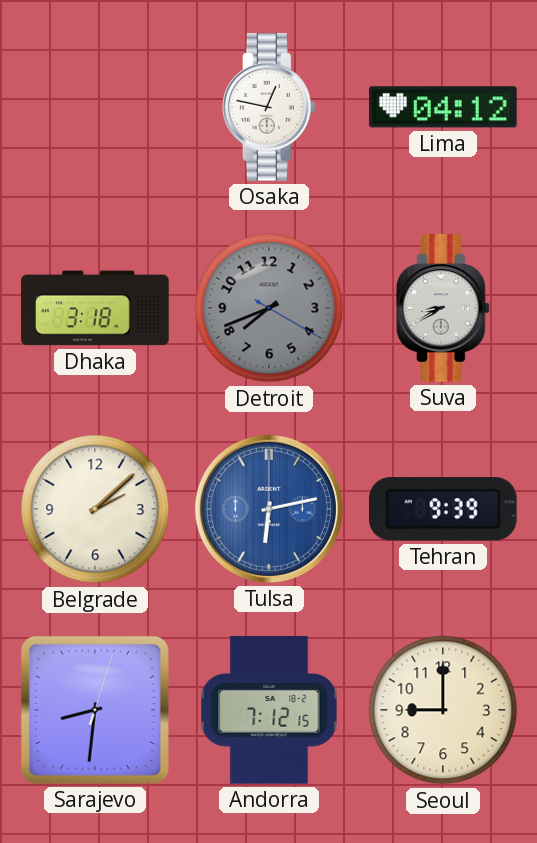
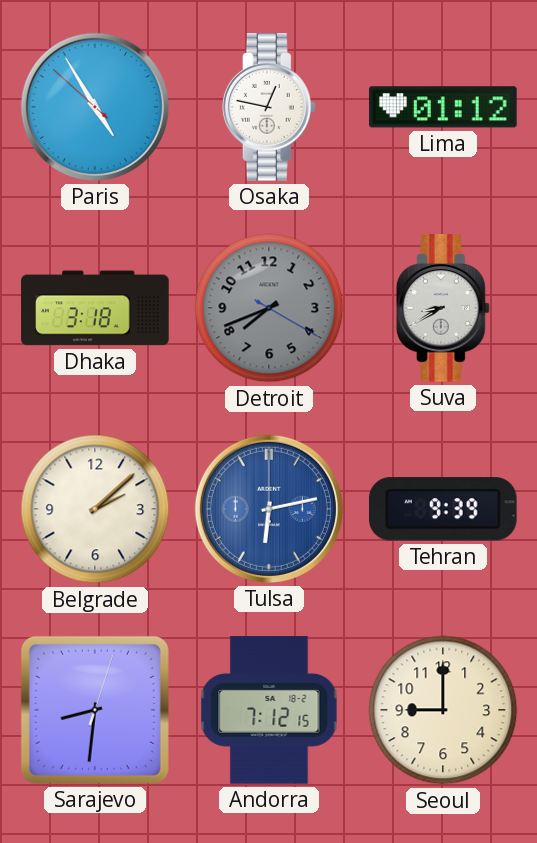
Paris: none -> 4:54 (95, 107)
Lima: 04:12 -> 01:12 (443, 107)
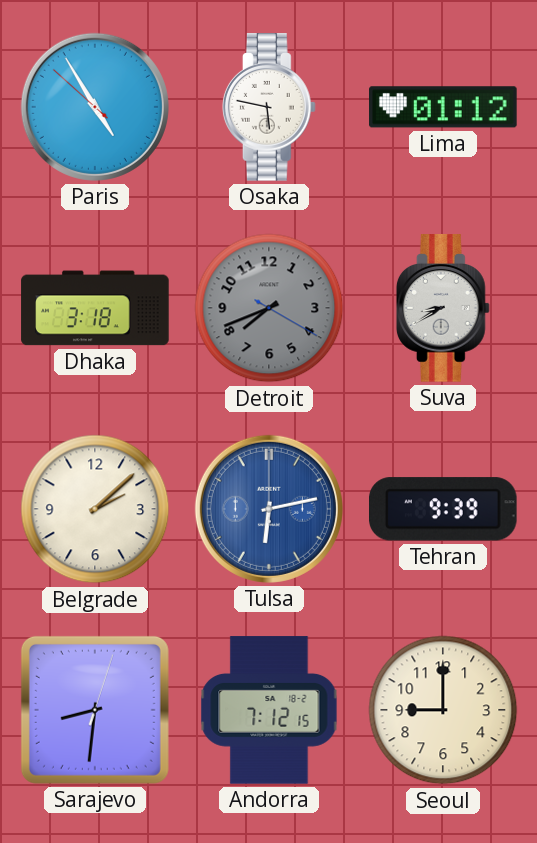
Osaka: 12:47 -> 5:47 (269, 107)
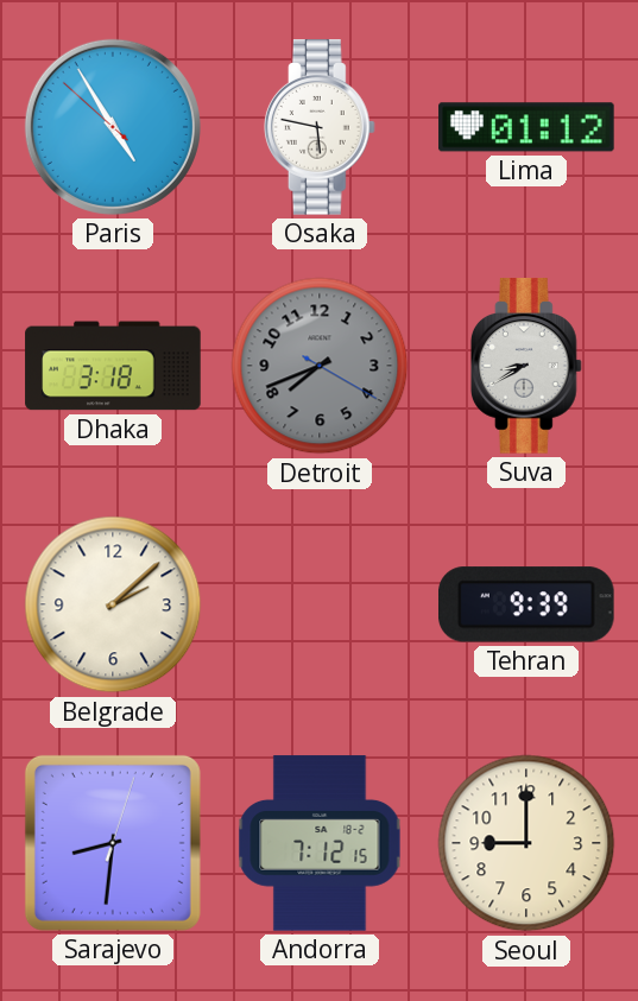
Tulsa: 6:13 -> none (269, 509)
